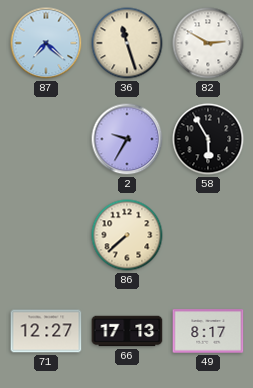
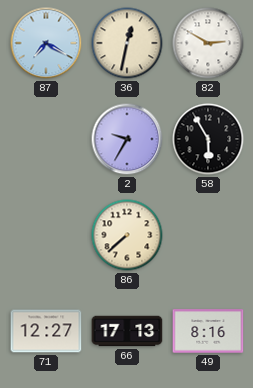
87: 7:22 -> 7:20 (46, 43)
36: 11:27 -> 12:32 (127, 43)
49: 8:17 -> 8:16 (208, 331)
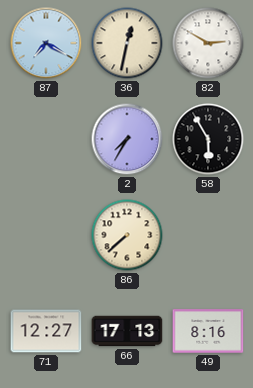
2: 9:35 -> 7:35 (127, 139)
